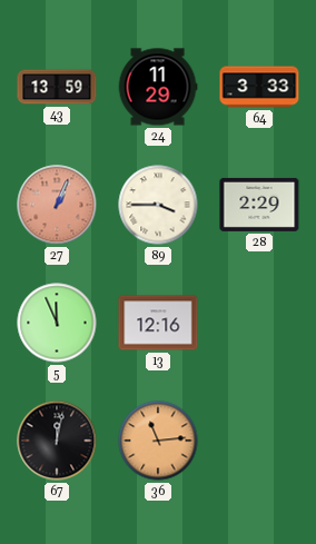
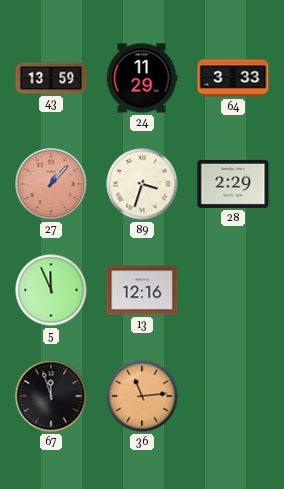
27: 1:04 -> 1:07 (51, 184)
89: 3:45 -> 3:33 (142, 184)
67: 12:02 -> 11:57 (51, 396)
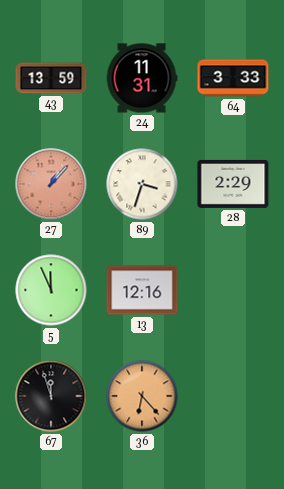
24: 11:29 -> 11:31 (142, 78)
36: 11:14 -> 6:23 (142, 396)
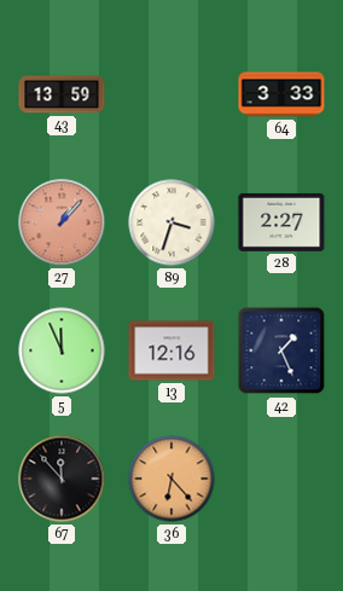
24: 11:31 -> none (142, 78)
28: 2:29 -> 2:27 (281, 222)
42: none -> 1:26 (281, 350)
67: 11:57 -> 11:53 (62, 479)
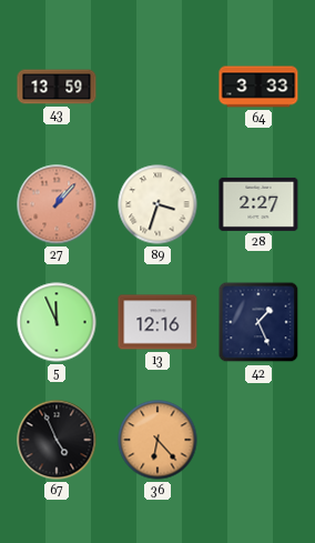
67: 11:53 -> 4:56 (57, 440)
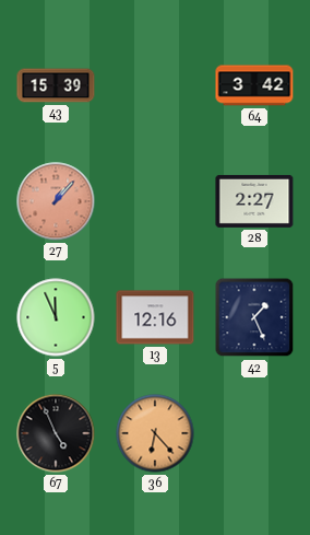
43: 13:59 -> 15:39 (56, 85)
64: 3:33 -> 3:42 (254, 85)
89: 3:33 -> none (157, 204)
